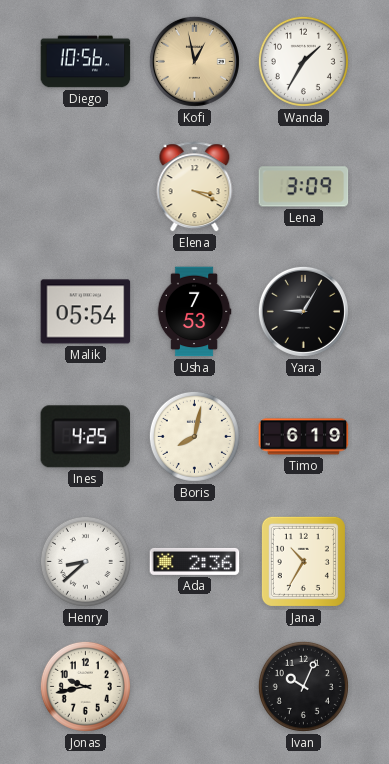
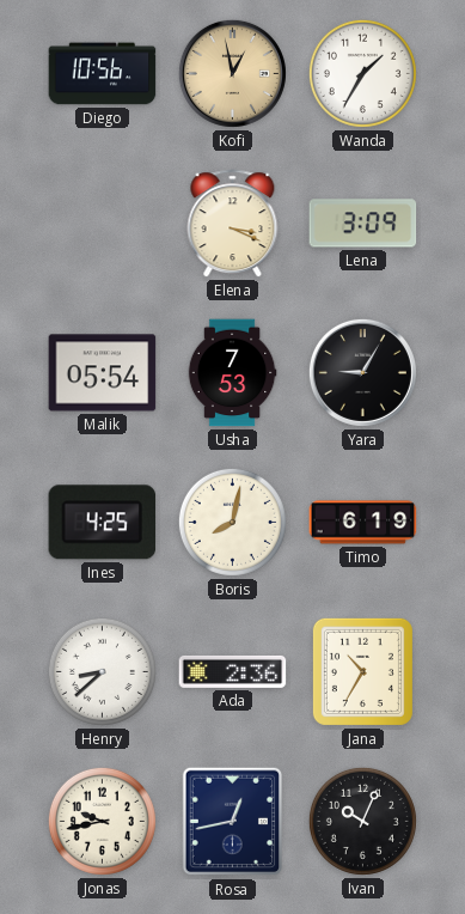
Rosa: none -> 12:43 (233, 822)
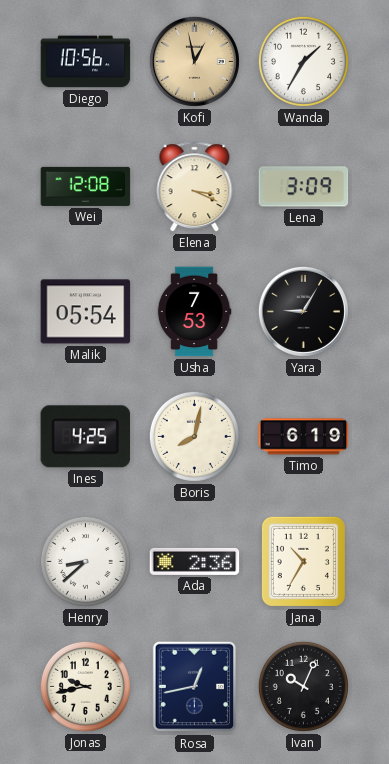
Wei: none -> 12:08 (86, 186)
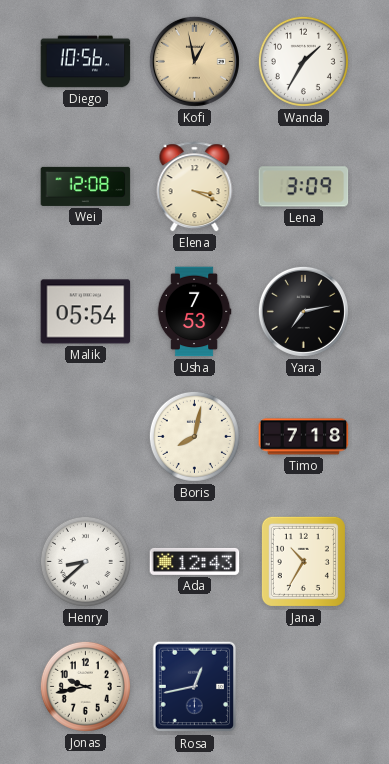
Yara: 9:05 -> 7:13 (303, 311)
Ines: 4:25 -> none (86, 437)
Timo: 6:19 -> 7:18 (304, 437)
Ada: 2:36 -> 12:43 (195, 561)
Ivan: 10:04 -> none (303, 686)
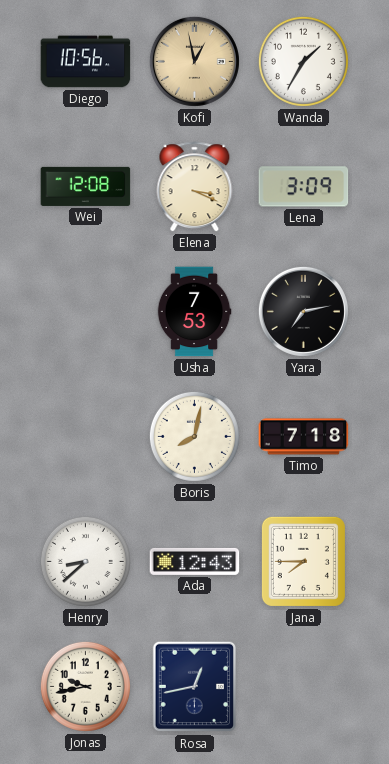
Malik: 05:54 -> none (86, 312)
Jana: 10:35 -> 7:45 (303, 561)
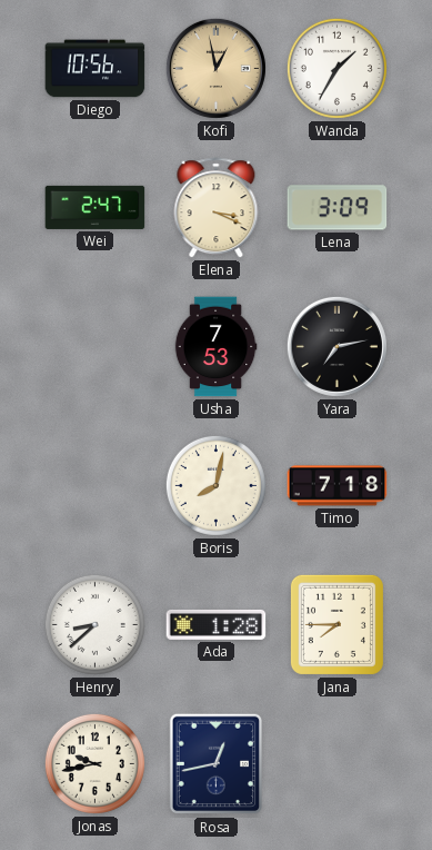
Wei: 12:08 -> 2:47 (96, 207)
Ada: 12:43 -> 1:28 (217, 624)
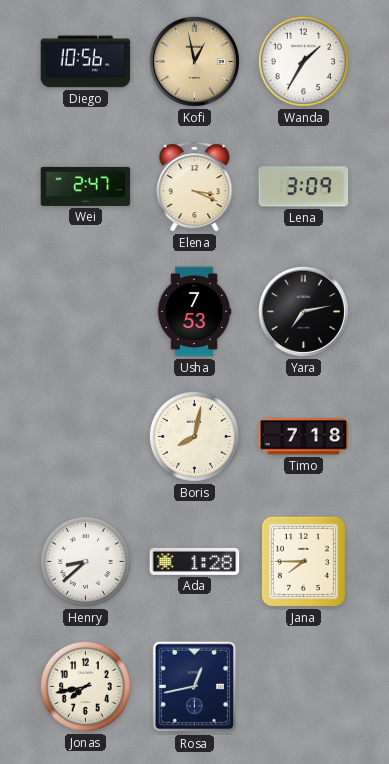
Jonas: 9:43 -> 7:43 (85, 686)
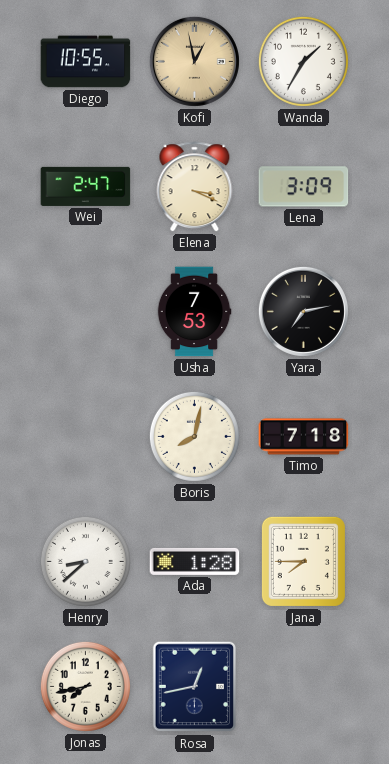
Diego: 10:56 -> 10:55 (86, 62)
